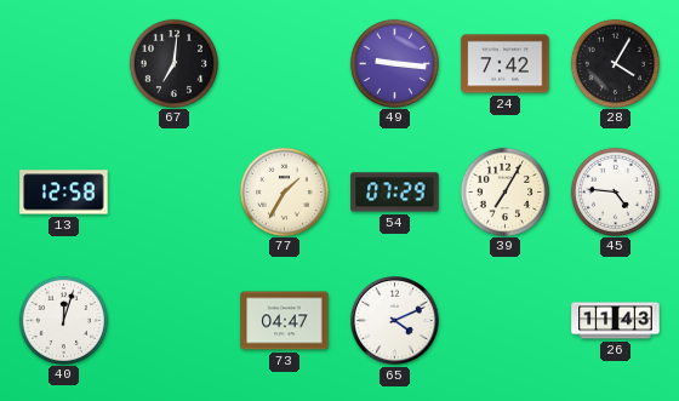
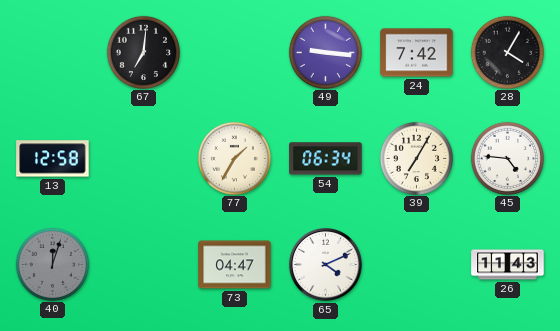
54: 07:29 -> 06:34 (326, 159)
40 dial: white -> grey (52, 264)
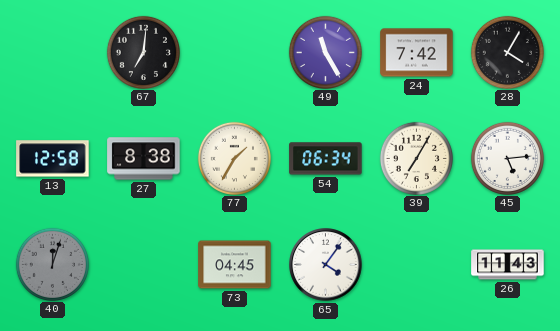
49: 9:16 -> 11:25 (325, 52)
27: none -> 8:38 (144, 159)
45: 4:46 -> 5:14 (507, 158)
73: 04:47 -> 04:45 (235, 265)
65: 4:11 -> 4:06 (326, 265)
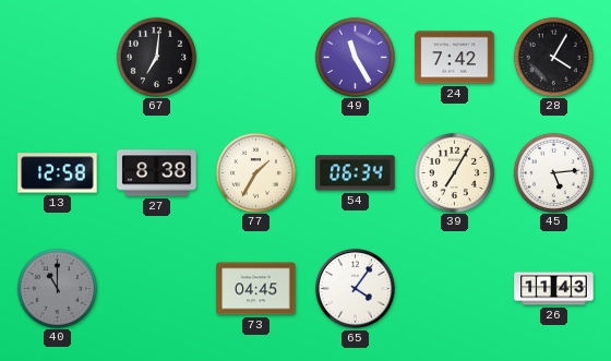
40: 12:03 -> 11:00 (57, 288)
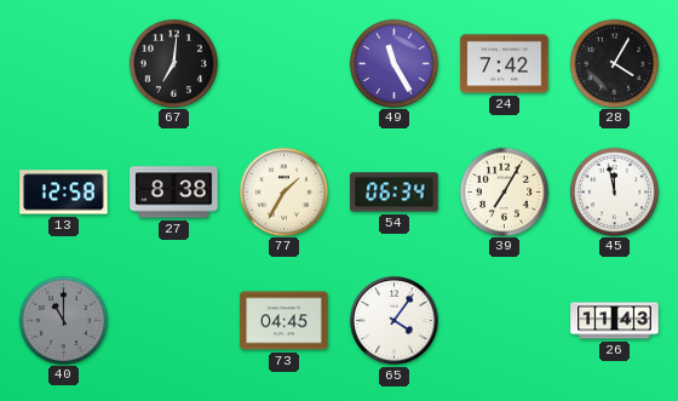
45: 5:14 -> 11:58 (614, 191)
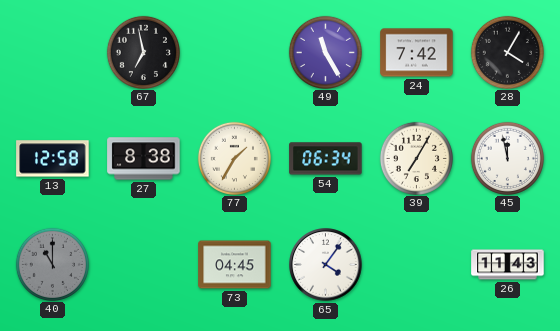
67: 7:01 -> 6:58 (143, 52)
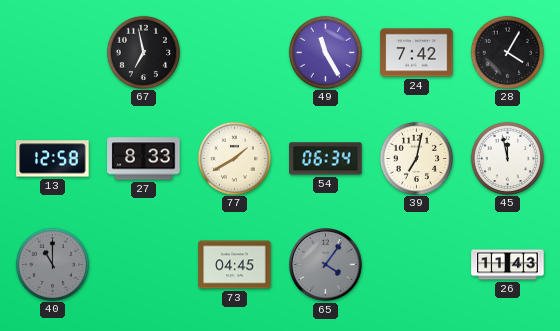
27: 8:38 -> 8:33 (144, 159)
77: 1:35 -> 1:40 (234, 158)
39: 7:05 -> 7:02 (416, 158)
65 dial: white -> grey (326, 265)
